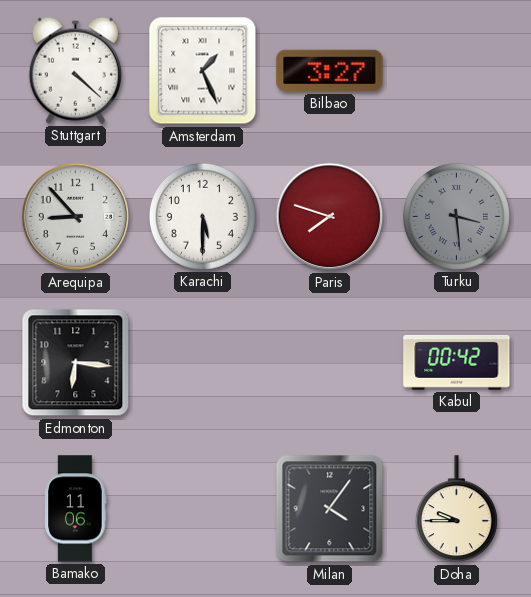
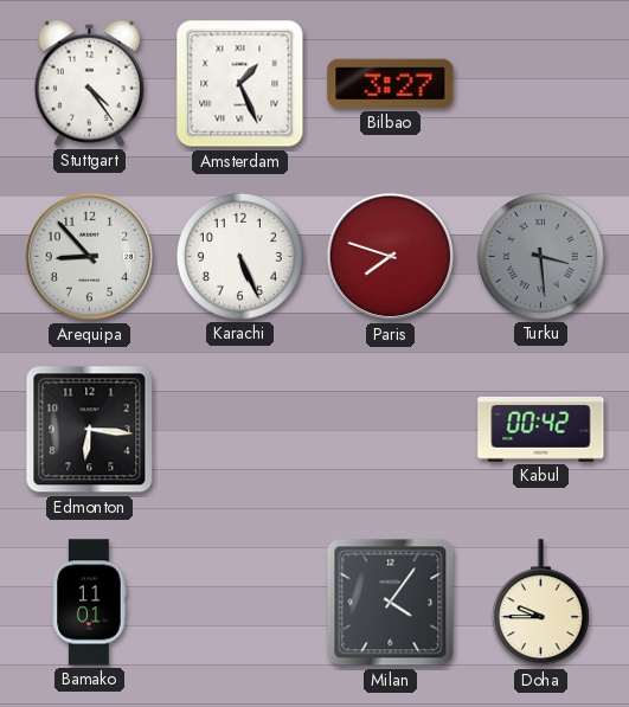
Stuttgart: 4:22 -> 4:24 (89, 83)
Karachi: 5:30 -> 5:26 (239, 256)
Bamako: 11:06 -> 11:01 (90, 603)
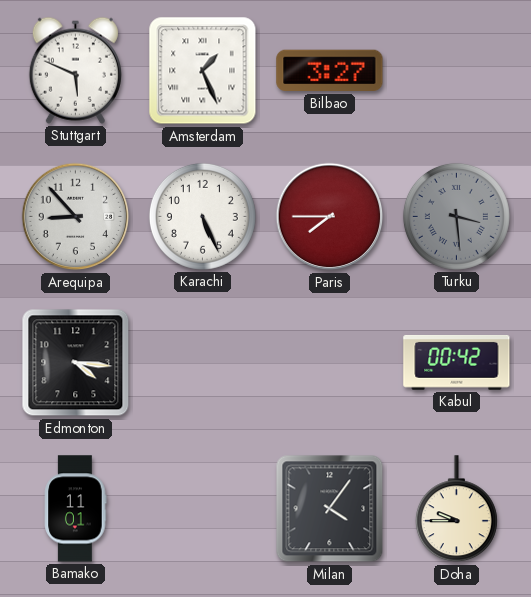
Stuttgart: 4:24 -> 5:49 (75, 70)
Paris: 7:48 -> 7:45 (330, 217)
Edmonton: 6:16 -> 4:16 (76, 363)
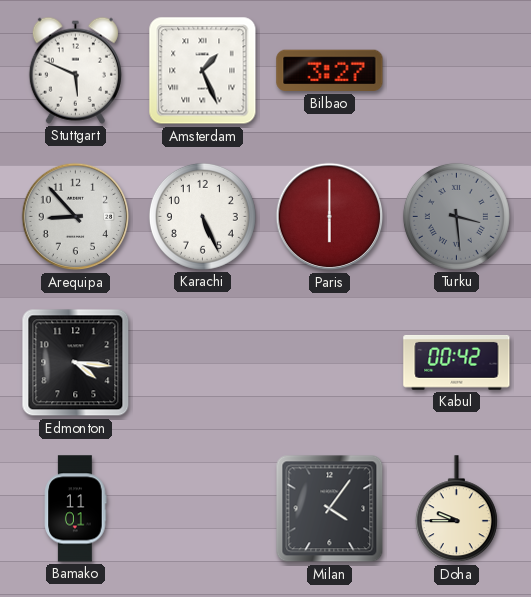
Paris: 7:45 -> 6:00 (330, 217)
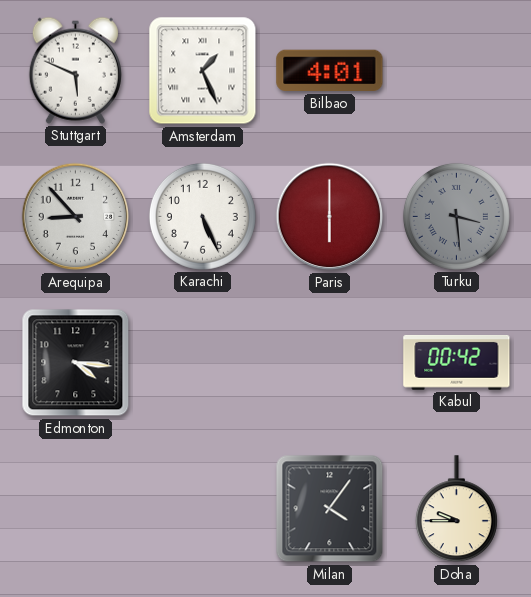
Bilbao: 3:27 -> 4:01 (330, 71)
Bamako: 11:01 -> none (76, 509)
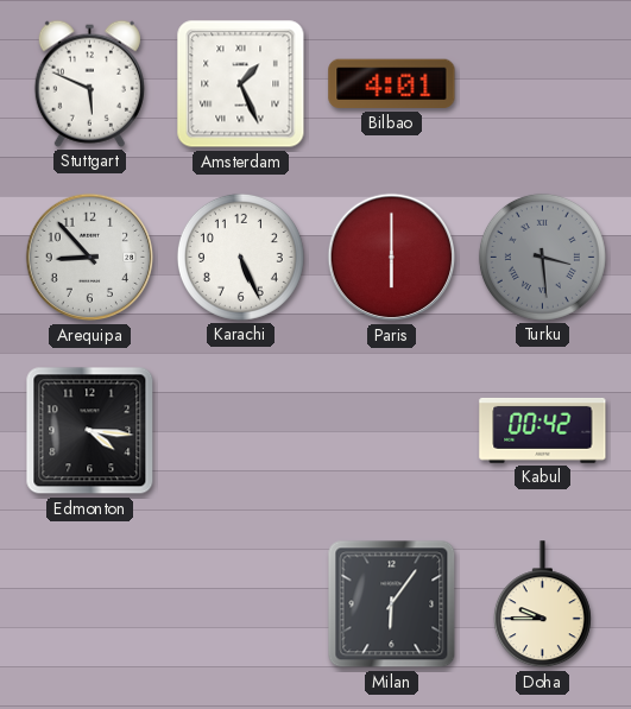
Milan: 4:06 -> 6:06 (392, 604)
